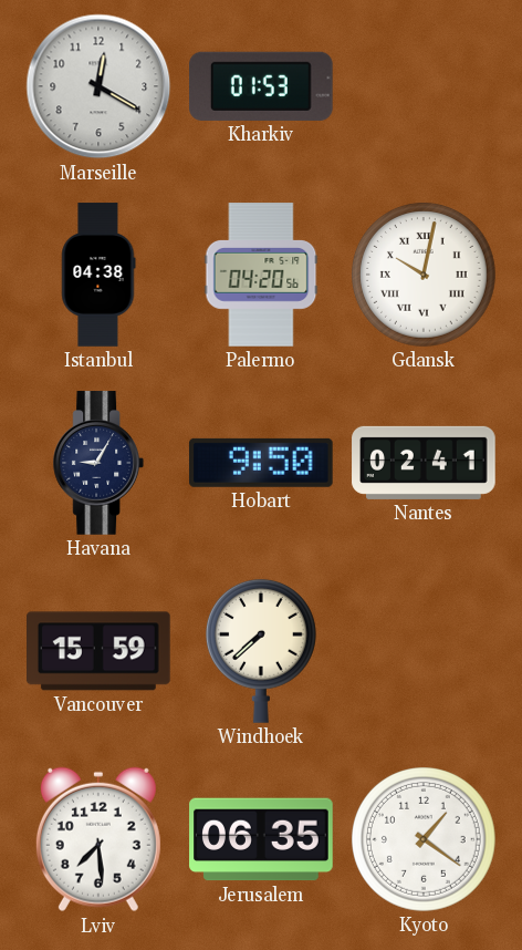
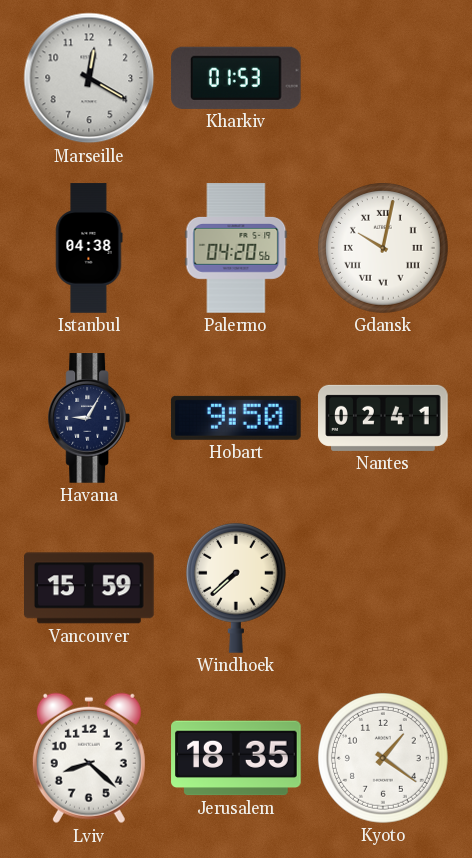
Lviv: 7:29 -> 8:22 (89, 758)
Jerusalem: 06:35 -> 18:35 (236, 758)
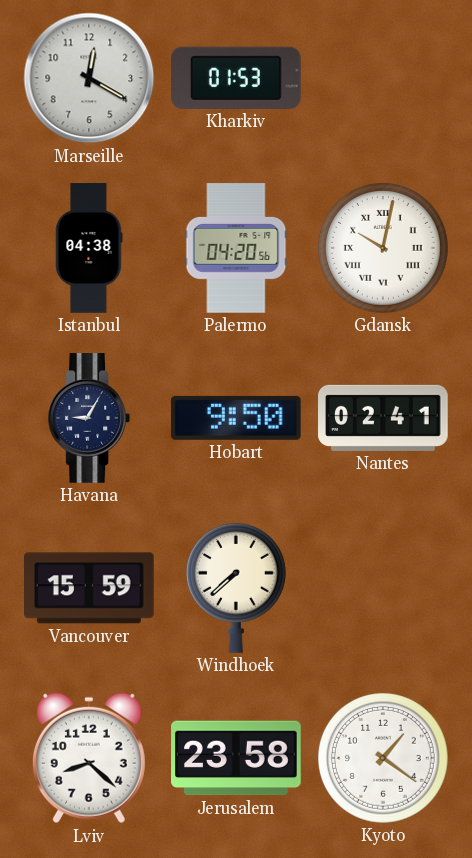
Jerusalem: 18:35 -> 23:58 (236, 758)
